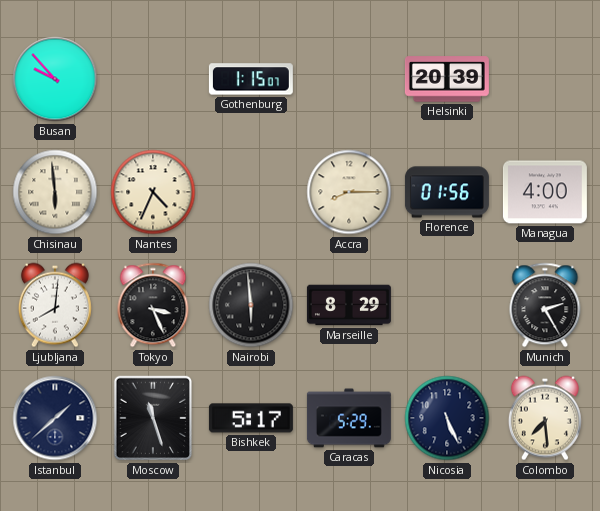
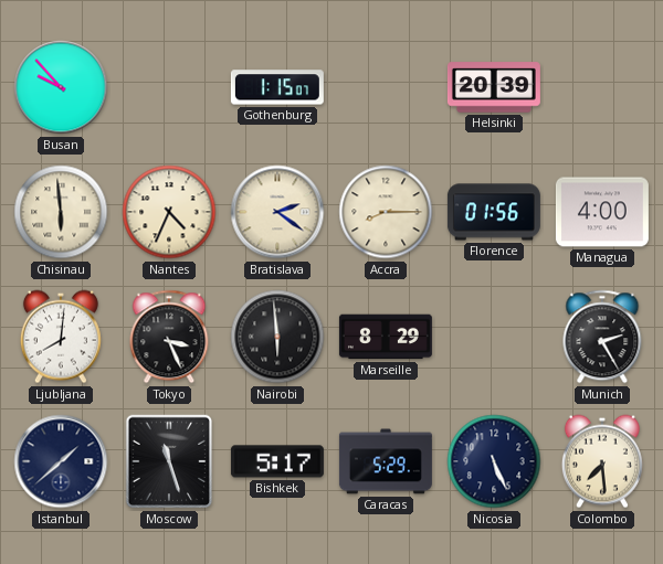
Bratislava: none -> 2:21 (277, 212)
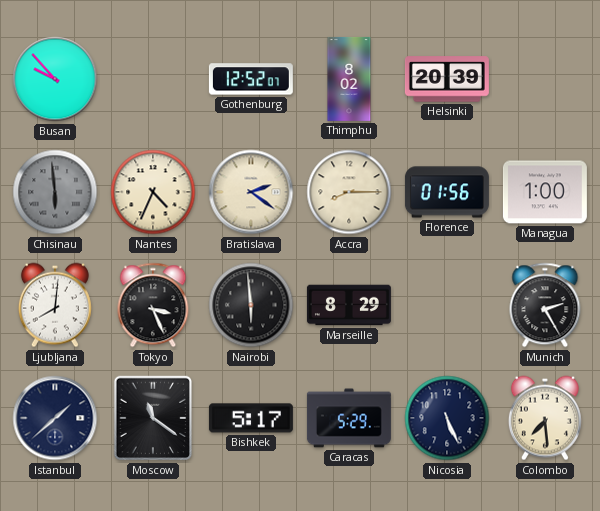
Gothenburg: 1:15 -> 12:52 (251, 79)
Thimphu: none -> 8:02 (349, 79)
Chisinau dial: cream -> grey (55, 192)
Managua: 4:00 -> 1:00 (545, 192)
Moscow: 11:27 -> 11:21 (153, 418)
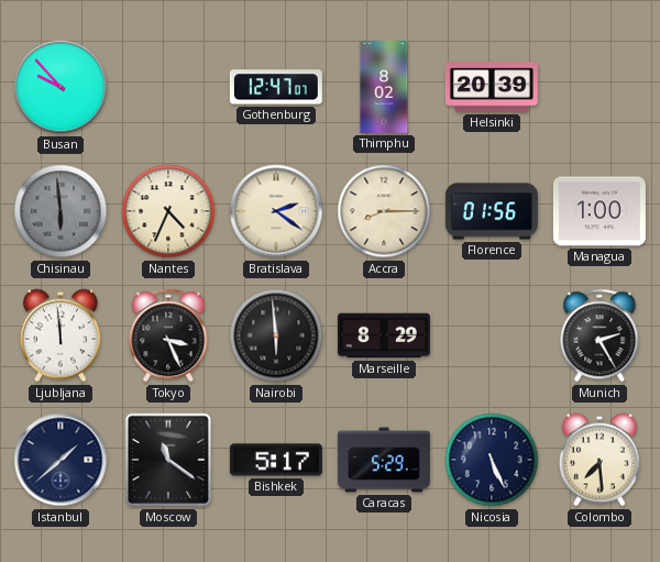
Gothenburg: 12:52 -> 12:47 (276, 87)
Ljubljana: 8:01 -> 11:59 (61, 335)
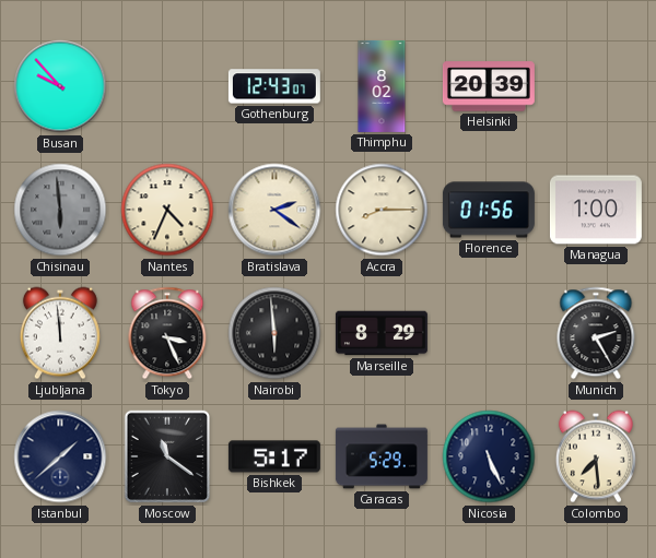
Gothenburg: 12:47 -> 12:43 (274, 86)
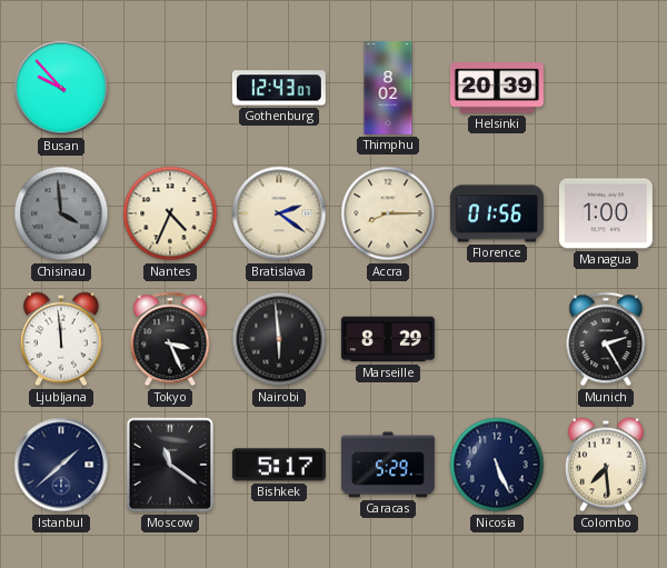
Chisinau: 5:59 -> 3:59 (61, 213)
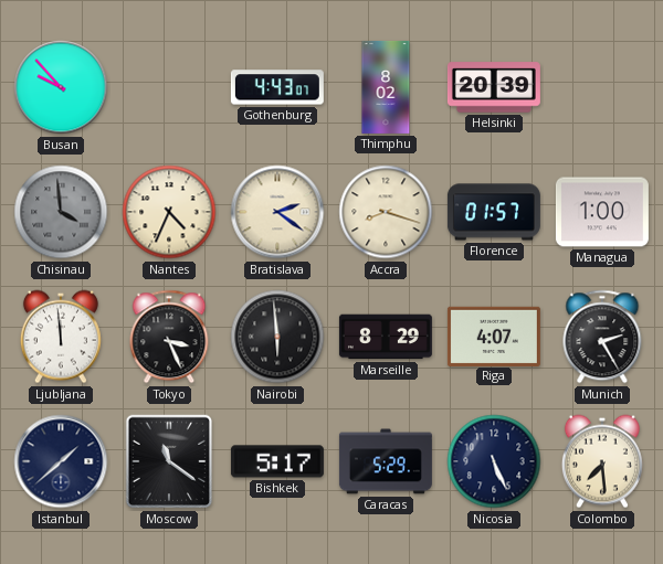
Gothenburg: 12:43 -> 4:43 (277, 87)
Accra: 8:15 -> 8:18 (386, 212)
Florence: 01:56 -> 01:57 (494, 212)
Riga: none -> 4:07 (494, 336)
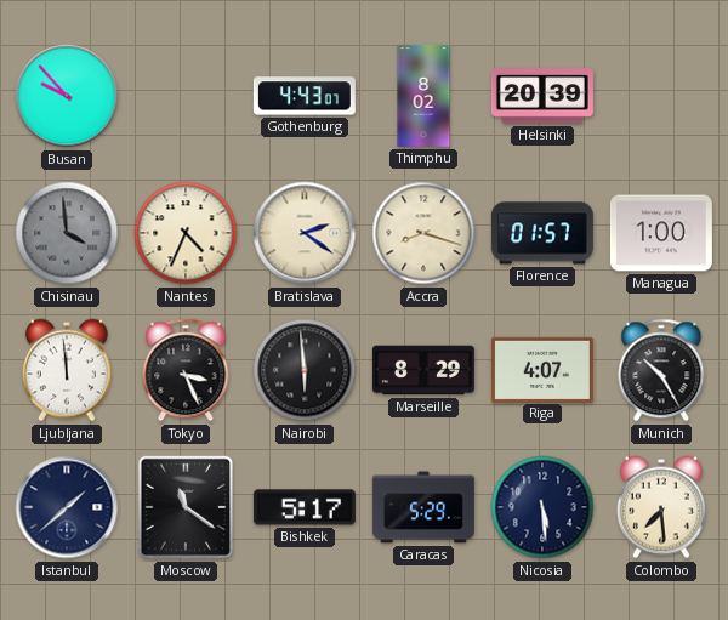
Munich: 2:25 -> 10:25 (661, 370)
Nicosia: 5:26 -> 5:29 (542, 507)
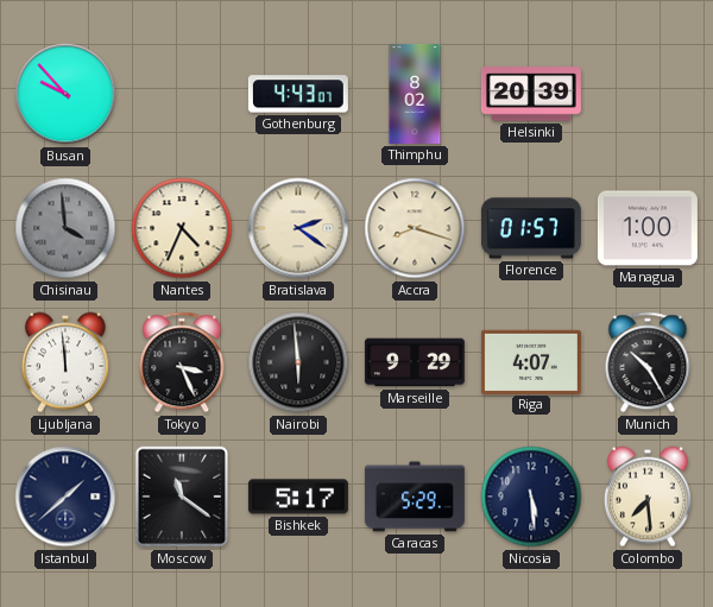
Marseille: 8:29 -> 9:29 (415, 362)
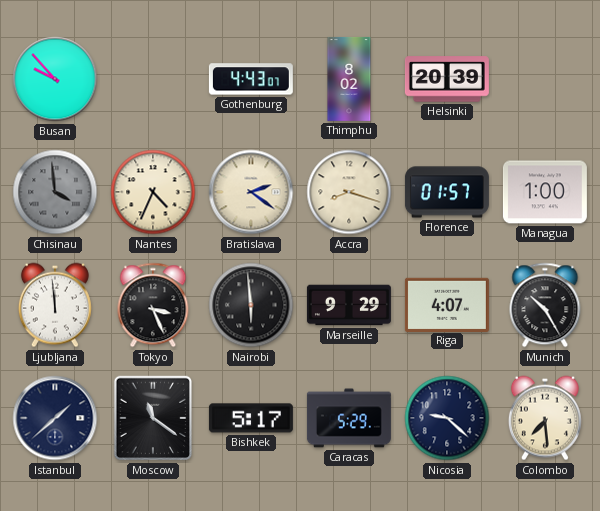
Nicosia: 5:29 -> 9:22 (447, 418)
